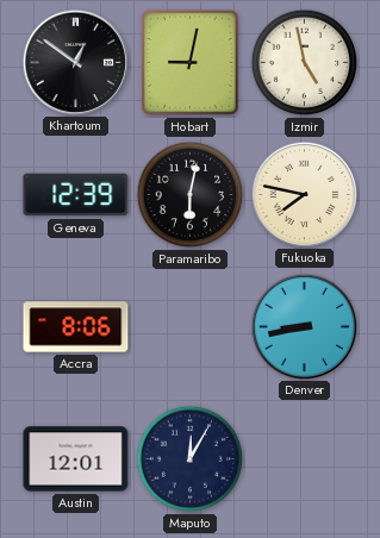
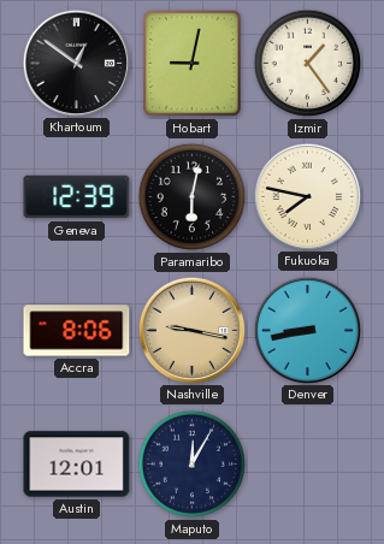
Izmir: 4:58 -> 1:24 (308, 64)
Nashville: none -> 9:17 (191, 330)
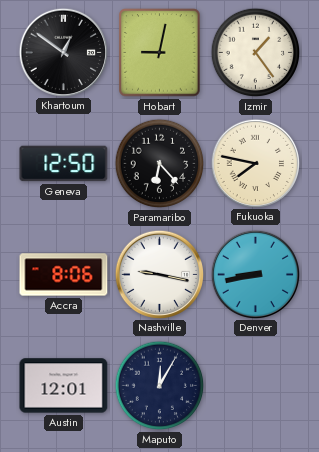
Geneva: 12:39 -> 12:50 (64, 164)
Paramaribo: 6:02 -> 6:23 (160, 164)
Nashville dial: champagne -> white (159, 274)
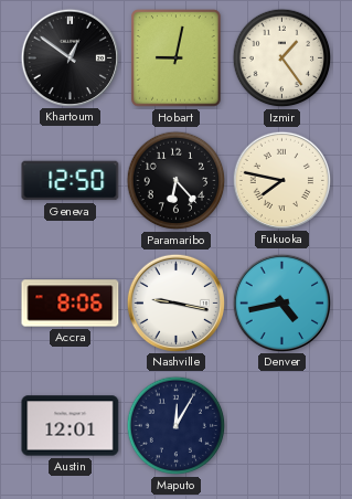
Denver: 8:43 -> 4:43 (281, 302)
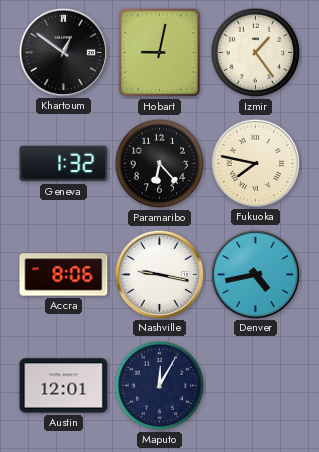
Geneva: 12:50 -> 1:32 (64, 164)
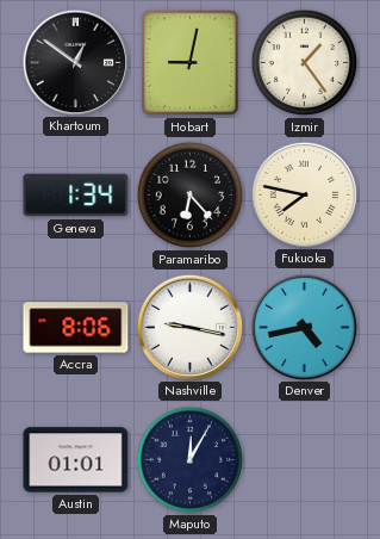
Geneva: 1:32 -> 1:34 (76, 196)
Austin: 12:01 -> 01:01 (76, 460)
